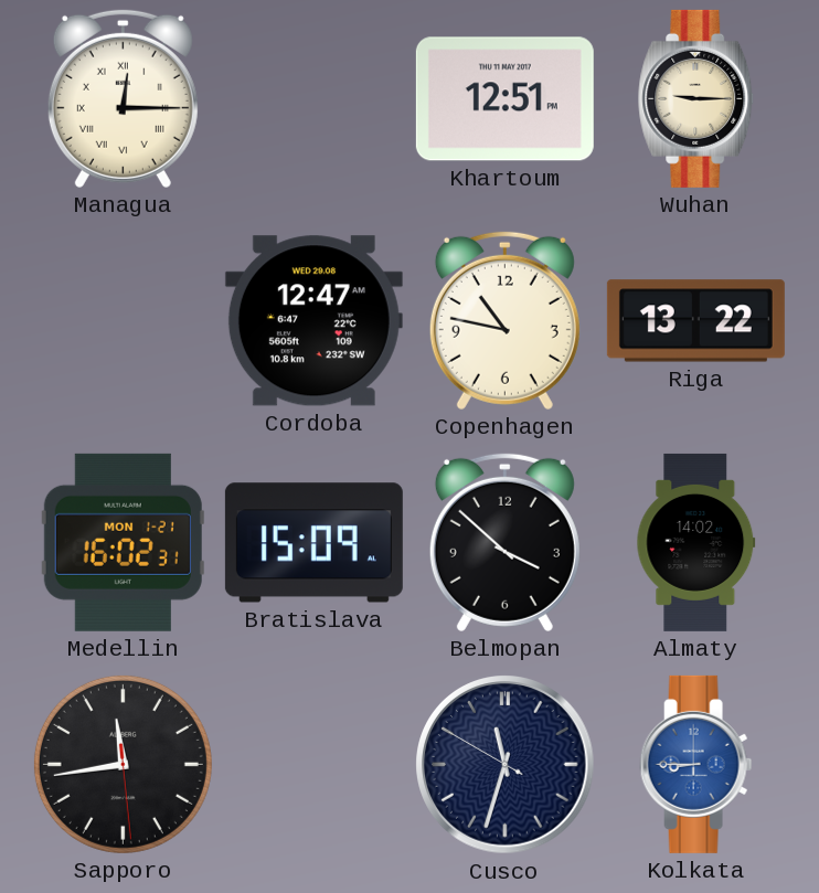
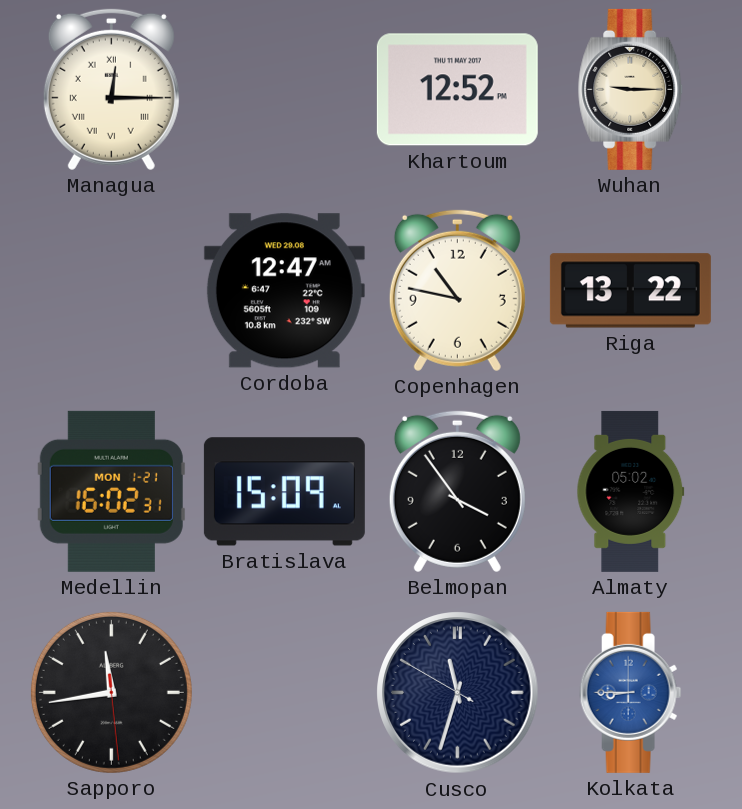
Khartoum: 12:51 -> 12:52 (457, 90)
Belmopan: 3:52 -> 3:54 (457, 491)
Almaty: 14:02 -> 05:02 (631, 491)
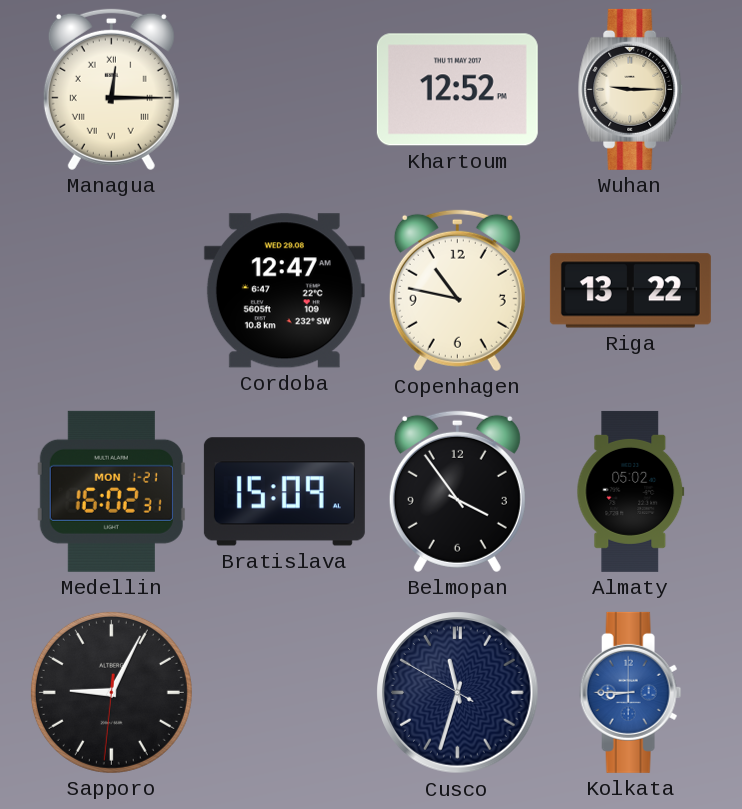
Sapporo: 11:43 -> 9:04 (111, 692)
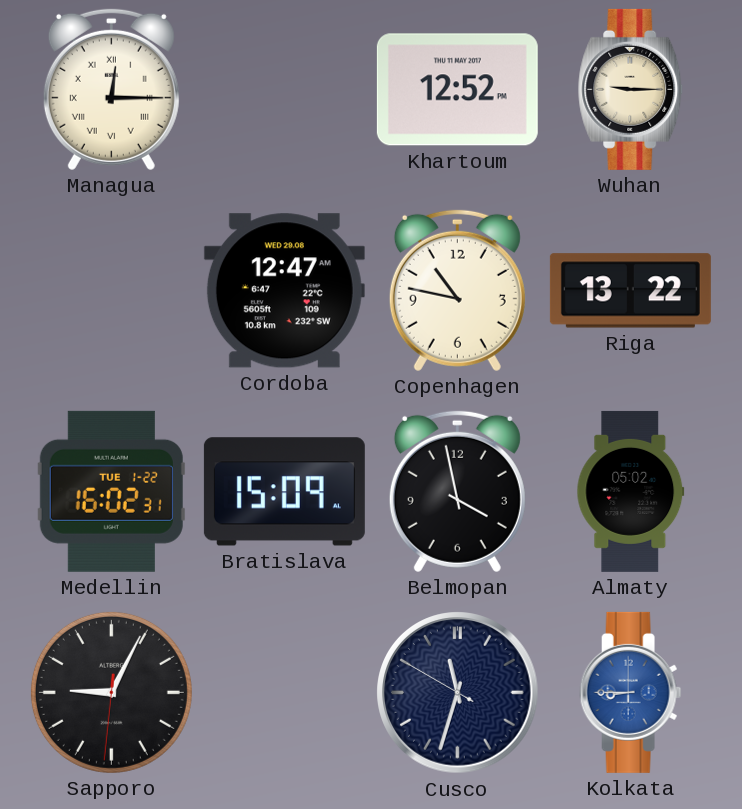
Medellin date: MON 1-21 -> TUE 1-22 (111, 491)
Belmopan: 3:54 -> 3:58 (457, 491)
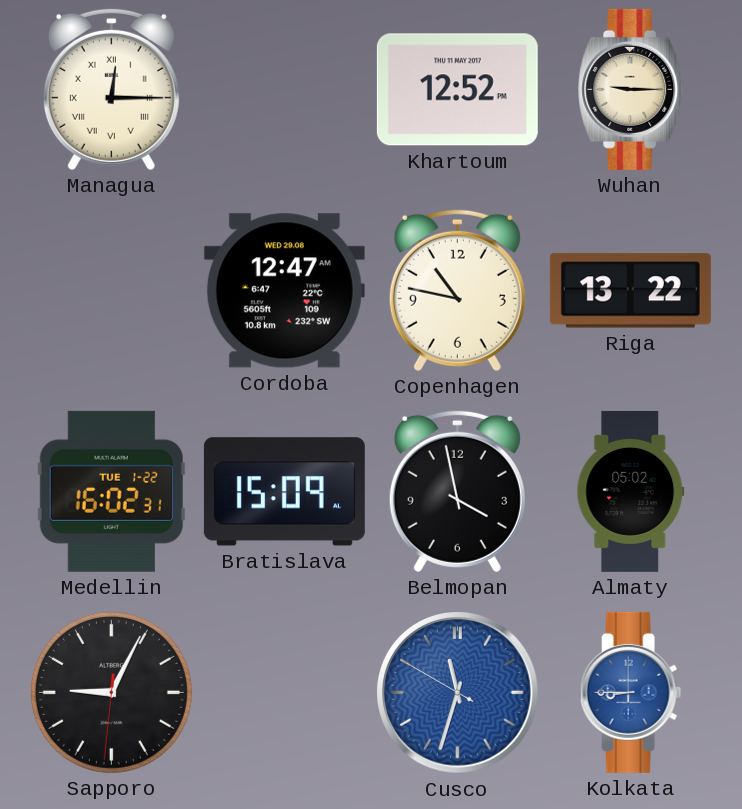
Cusco dial: navy -> blue (458, 693)
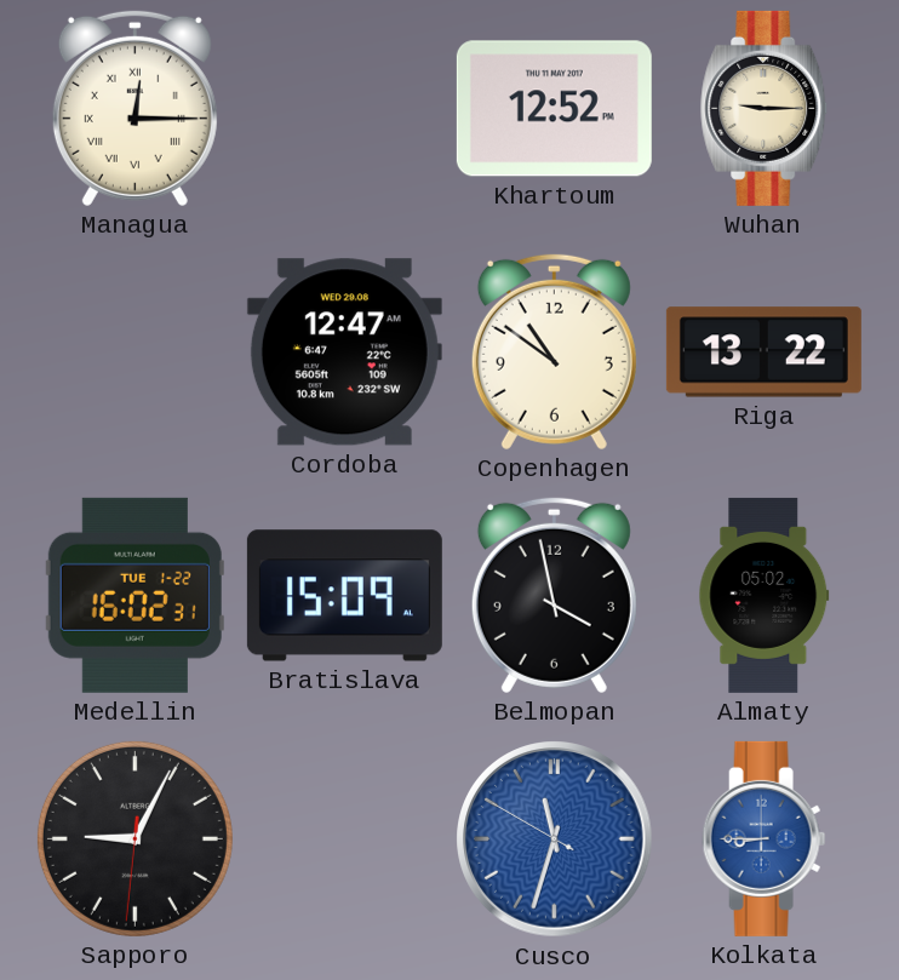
Copenhagen: 10:47 -> 10:51 (554, 351)
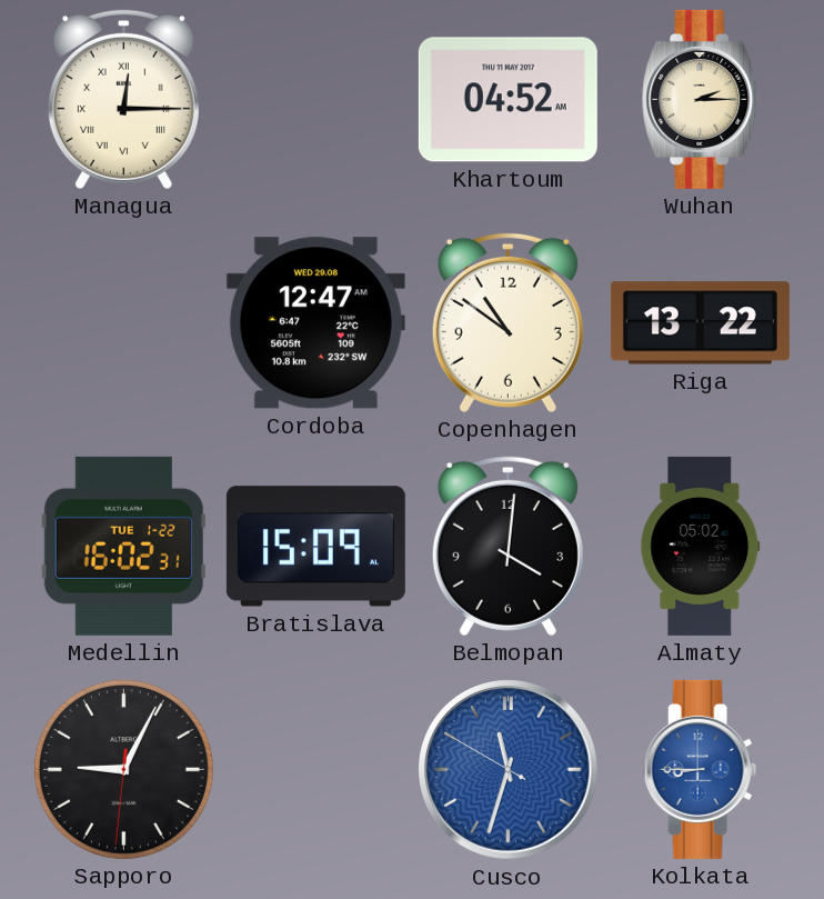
Khartoum: 12:52 -> 04:52 (508, 100)
Wuhan: 9:15 -> 2:15 (701, 99)
Belmopan: 3:58 -> 4:01 (508, 546)
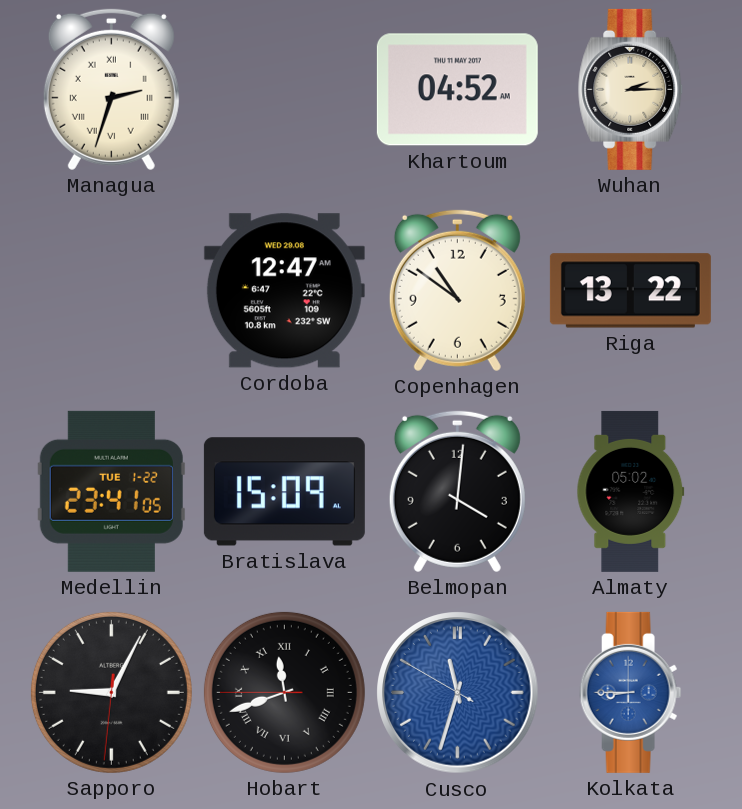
Managua: 12:15 -> 2:33 (111, 89)
Medellin: 16:02 -> 23:41 (111, 491)
Hobart: none -> 11:41 (284, 692)
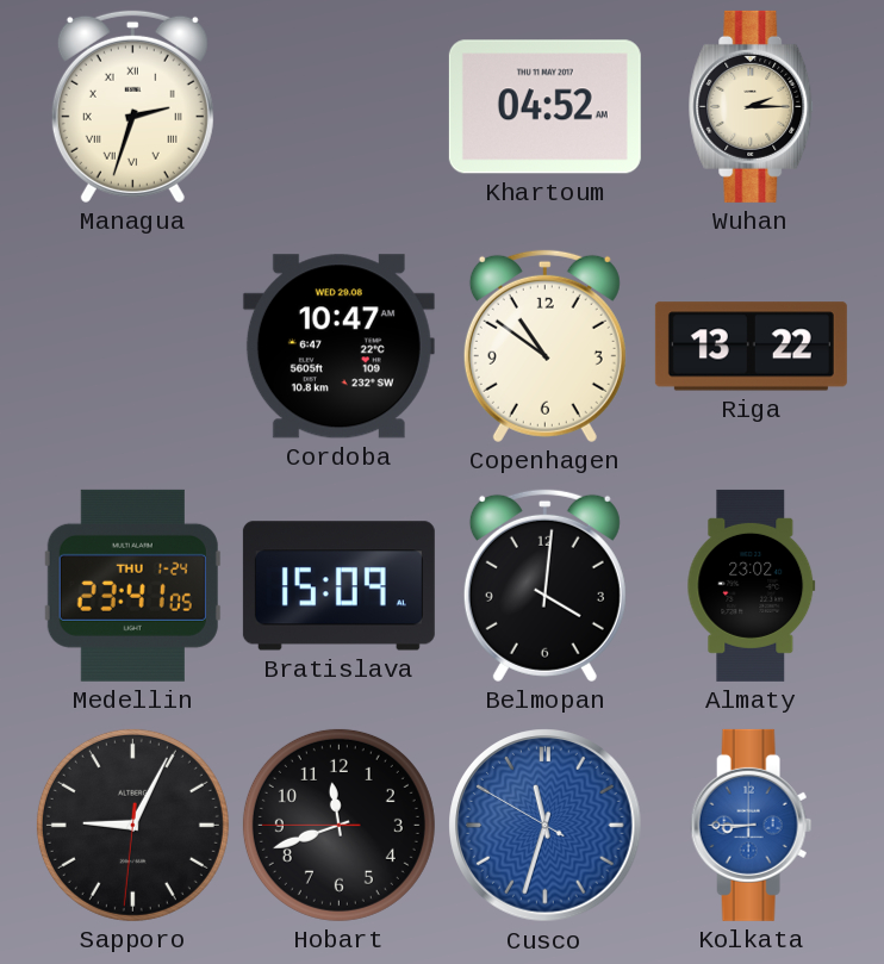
Cordoba: 12:47 -> 10:47 (338, 347)
Medellin date: TUE 1-22 -> THU 1-24 (132, 585)
Almaty: 05:02 -> 23:02 (752, 585)
Hobart numerals: Roman -> Arabic (338, 825)
